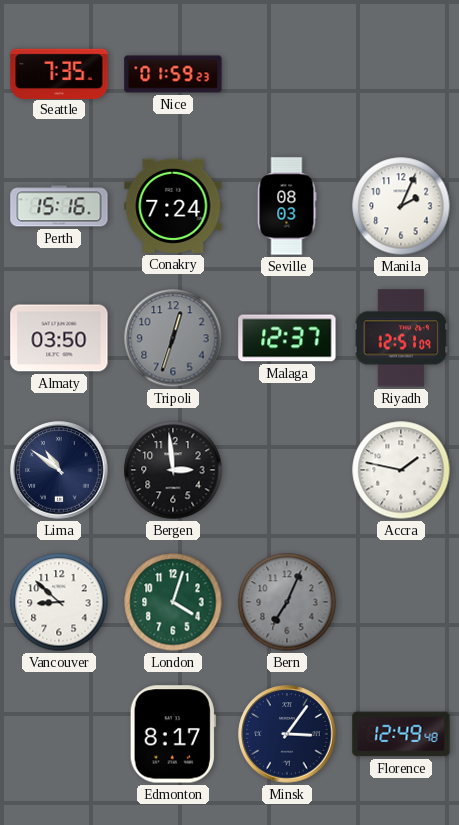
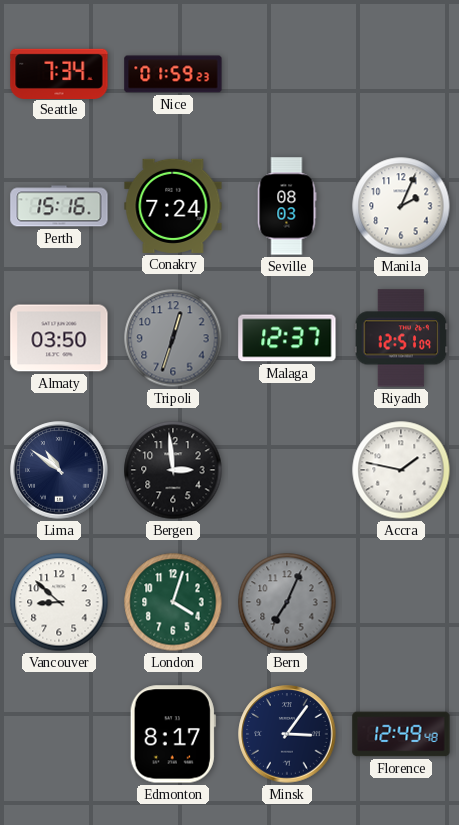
Seattle: 7:35 -> 7:34 (59, 73)
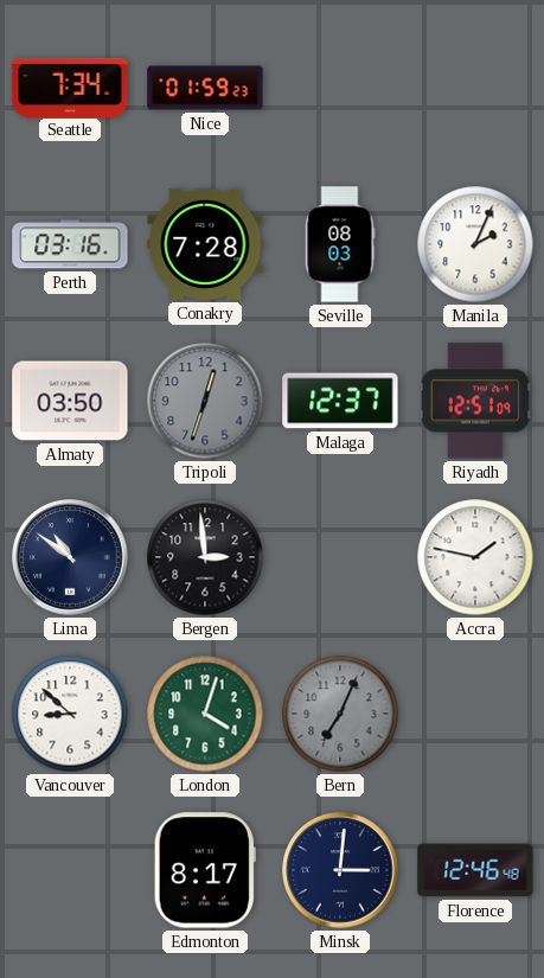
Perth: 15:16 -> 03:16 (70, 244)
Conakry: 7:24 -> 7:28 (205, 244)
Minsk: 3:06 -> 3:01 (340, 870)
Florence: 12:49 -> 12:46 (475, 870)
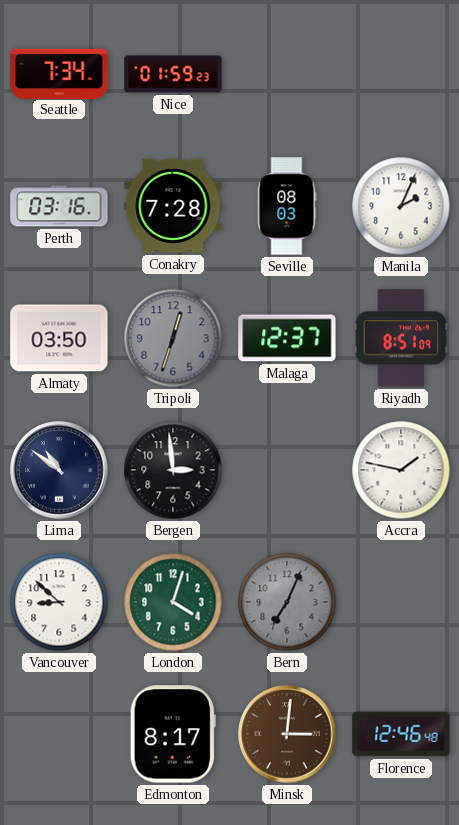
Riyadh: 12:51 -> 8:51 (401, 338)
Minsk dial: navy -> brown (287, 734)
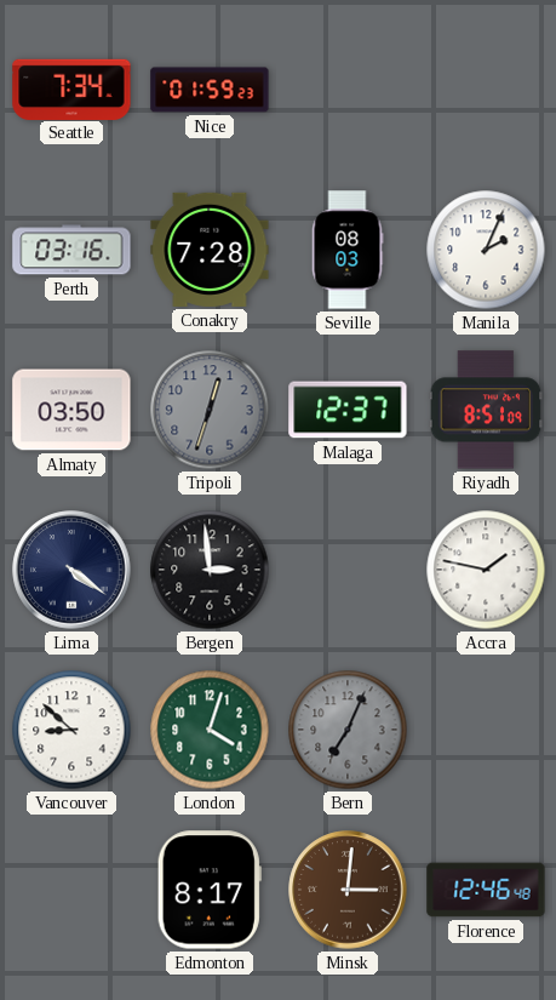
Lima: 10:51 -> 4:21 (71, 570)
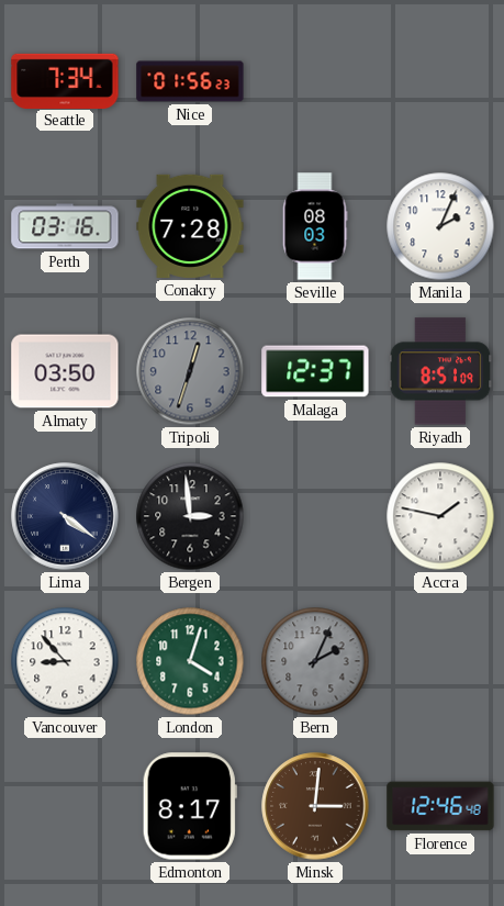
Nice: 01:59 -> 01:56 (190, 81)
Vancouver: 8:52 -> 8:53 (65, 661)
Bern: 7:04 -> 2:04 (315, 661)
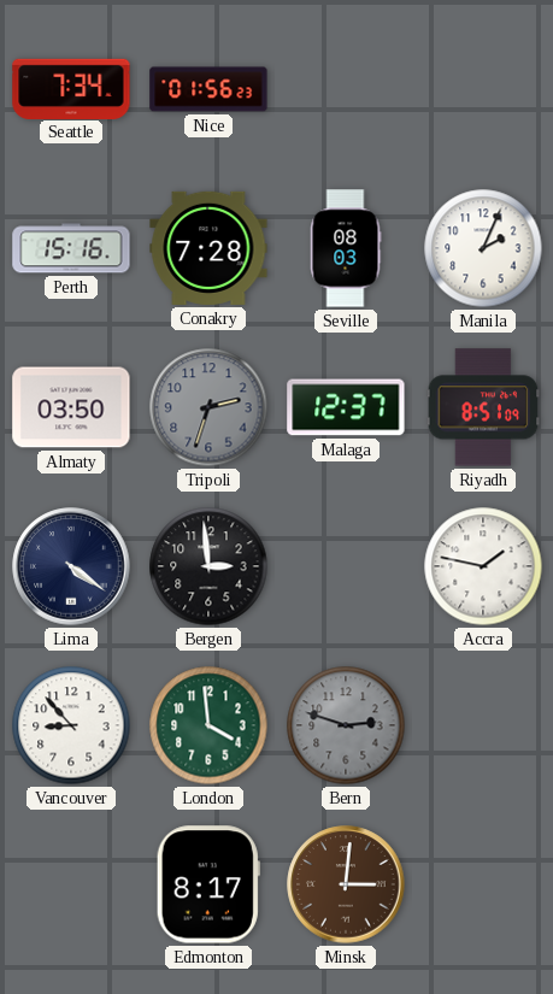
Perth: 03:16 -> 15:16 (71, 248)
Tripoli: 12:33 -> 2:33 (208, 407)
London: 4:03 -> 3:59 (208, 725)
Bern: 2:04 -> 2:48 (346, 725)
Florence: 12:46 -> none (440, 806)
